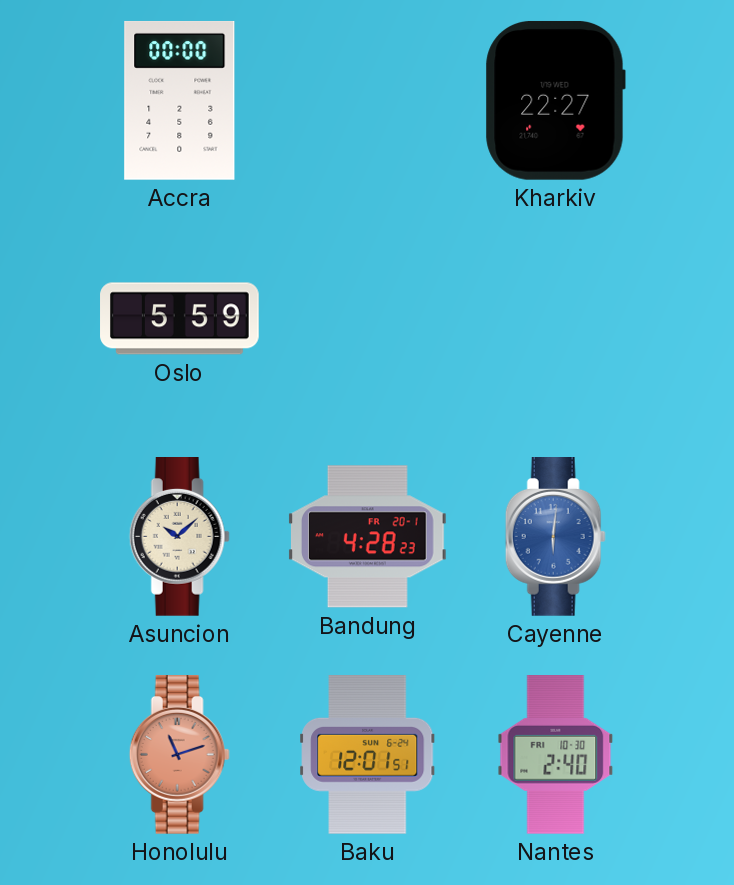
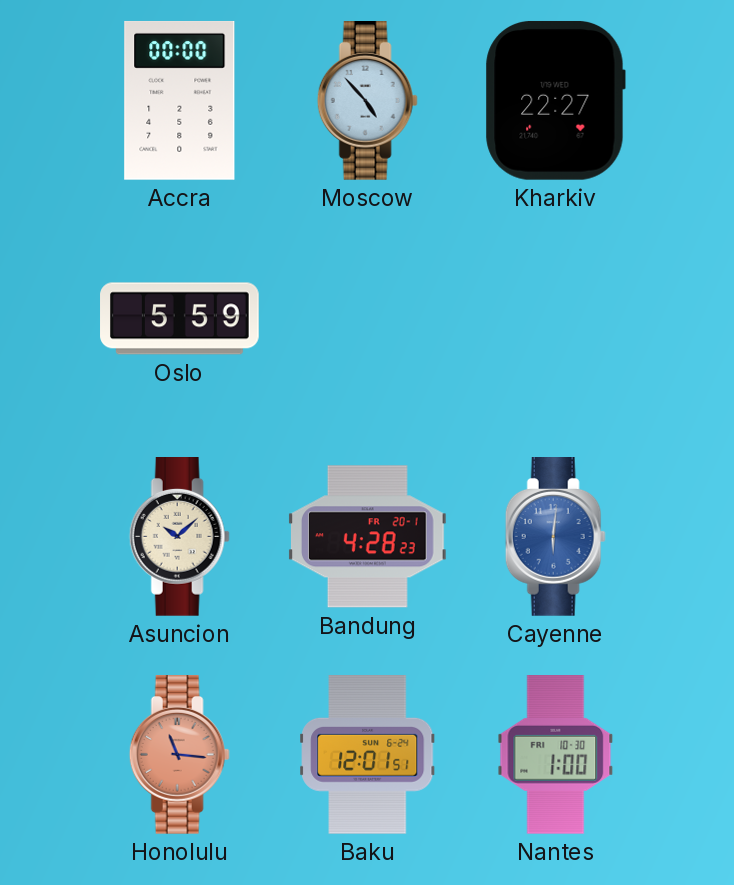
Moscow: none -> 4:53 (367, 101)
Honolulu: 11:12 -> 11:16 (179, 755)
Nantes: 2:40 -> 1:00 (556, 755)
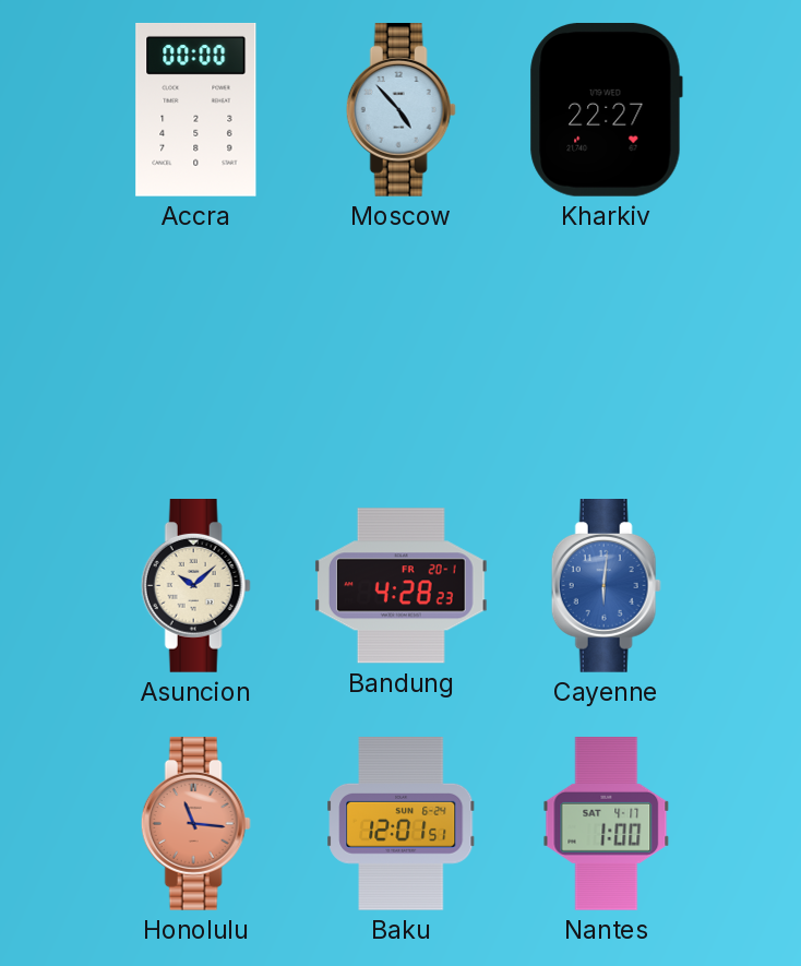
Oslo: 5:59 -> none (180, 319)
Nantes date: FRI 10-30 -> SAT 4-17 (607, 824)
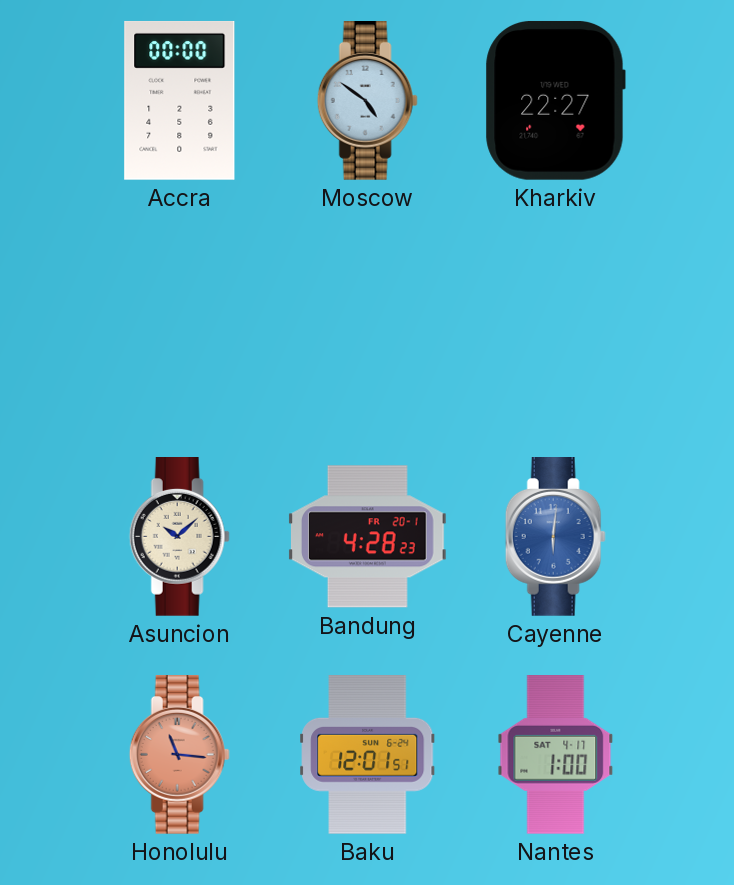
Moscow: 4:53 -> 4:51 (367, 101)
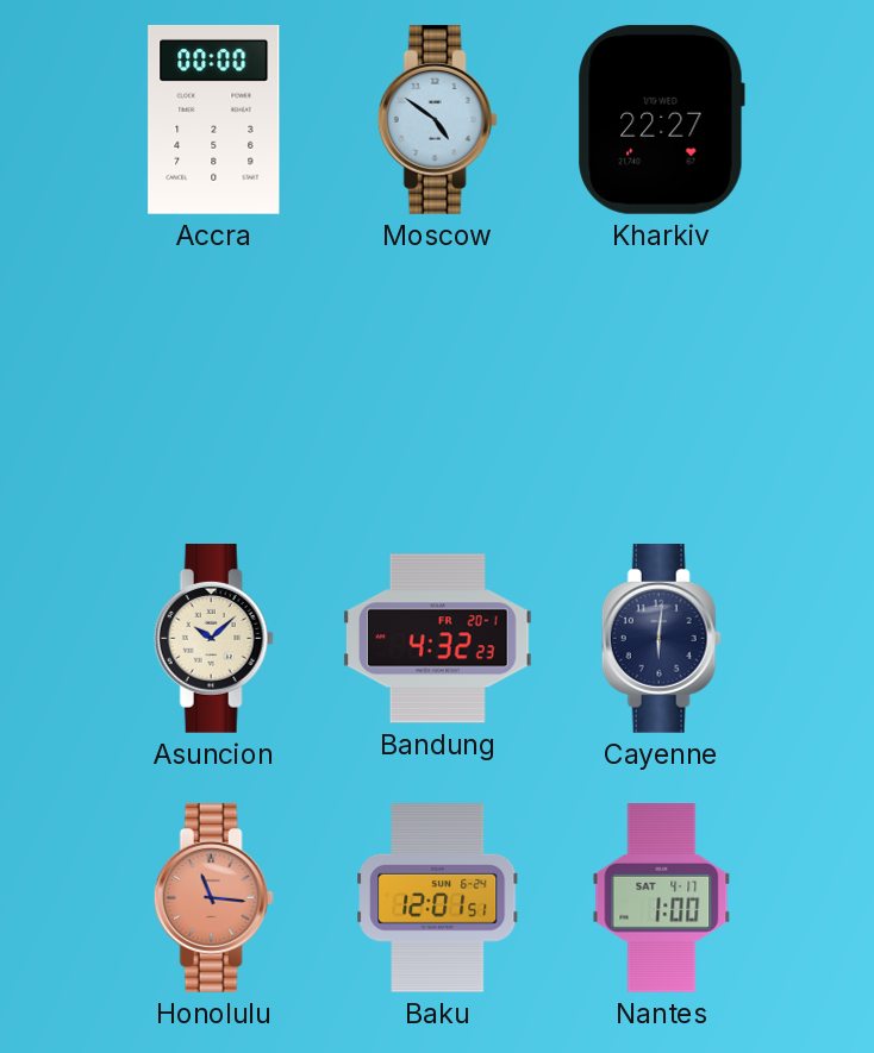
Bandung: 4:28 -> 4:32 (437, 639)
Cayenne dial: blue -> navy (661, 639)
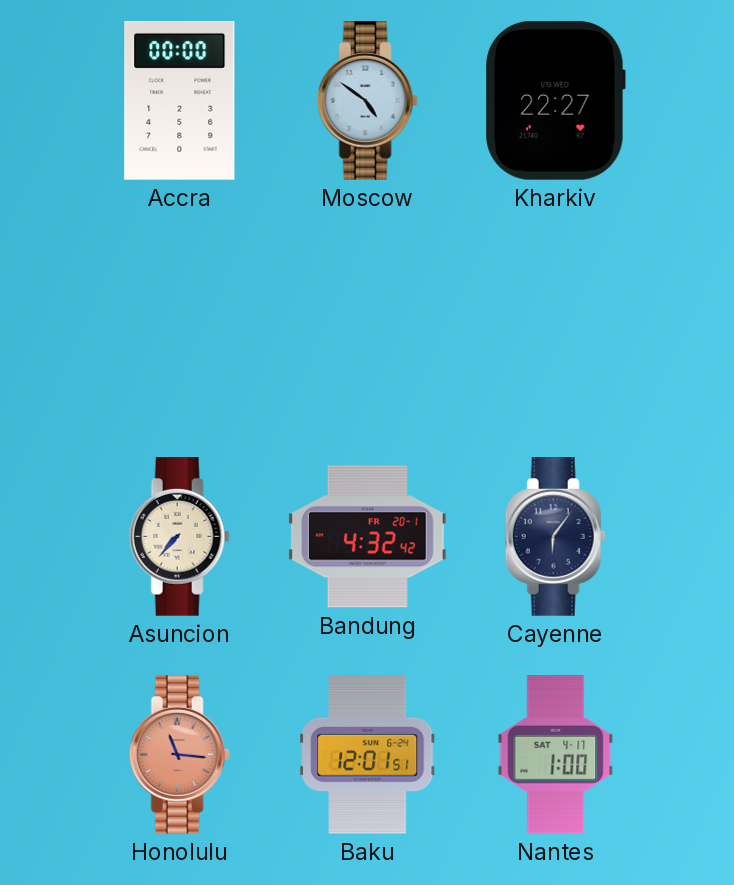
Asuncion: 10:08 -> 7:37 (179, 537)
Bandung: 4:32:23 -> 4:32:42 (367, 537)
Cayenne: 6:01 -> 6:06 (555, 537)
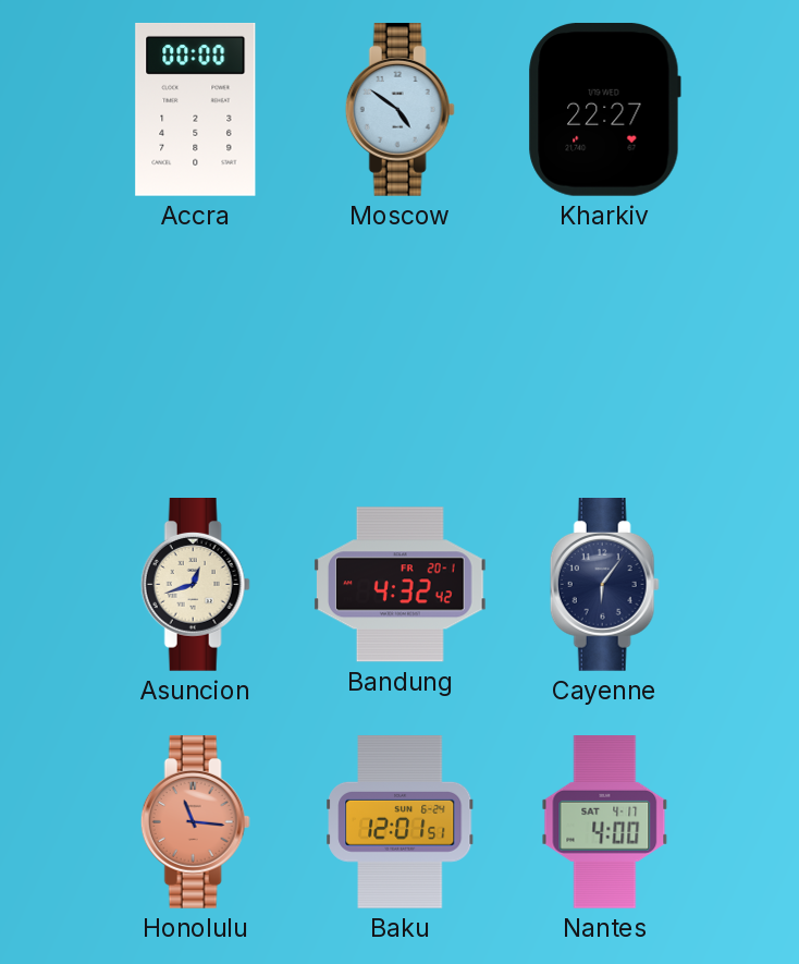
Asuncion: 7:37 -> 12:42 (195, 585)
Nantes: 1:00 -> 4:00 (605, 822)
